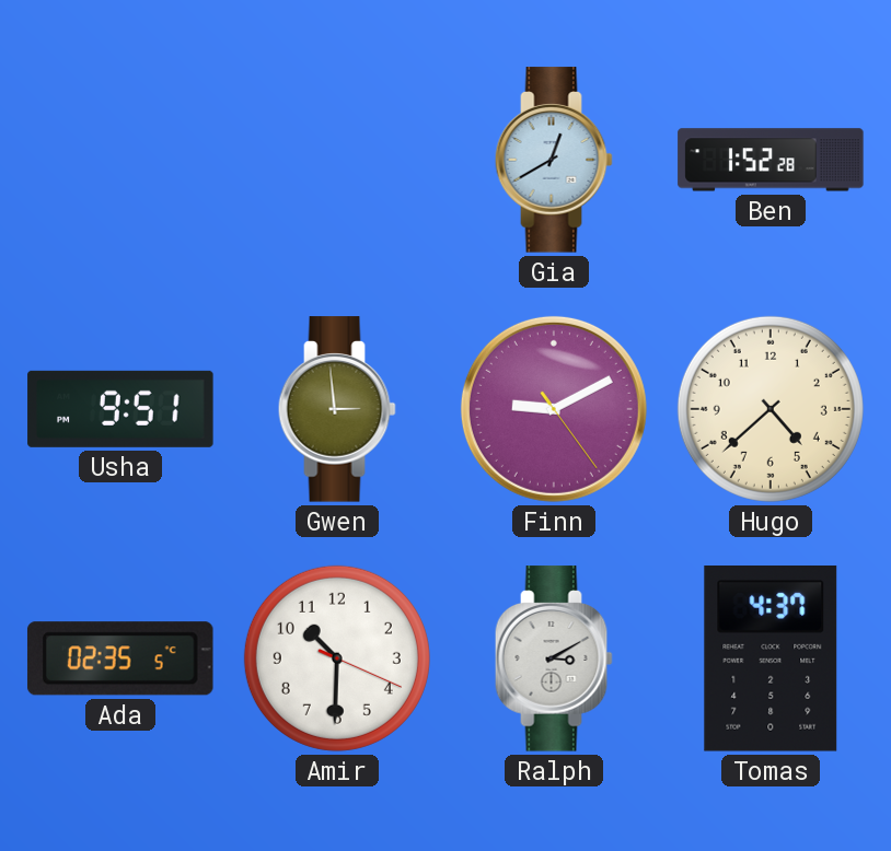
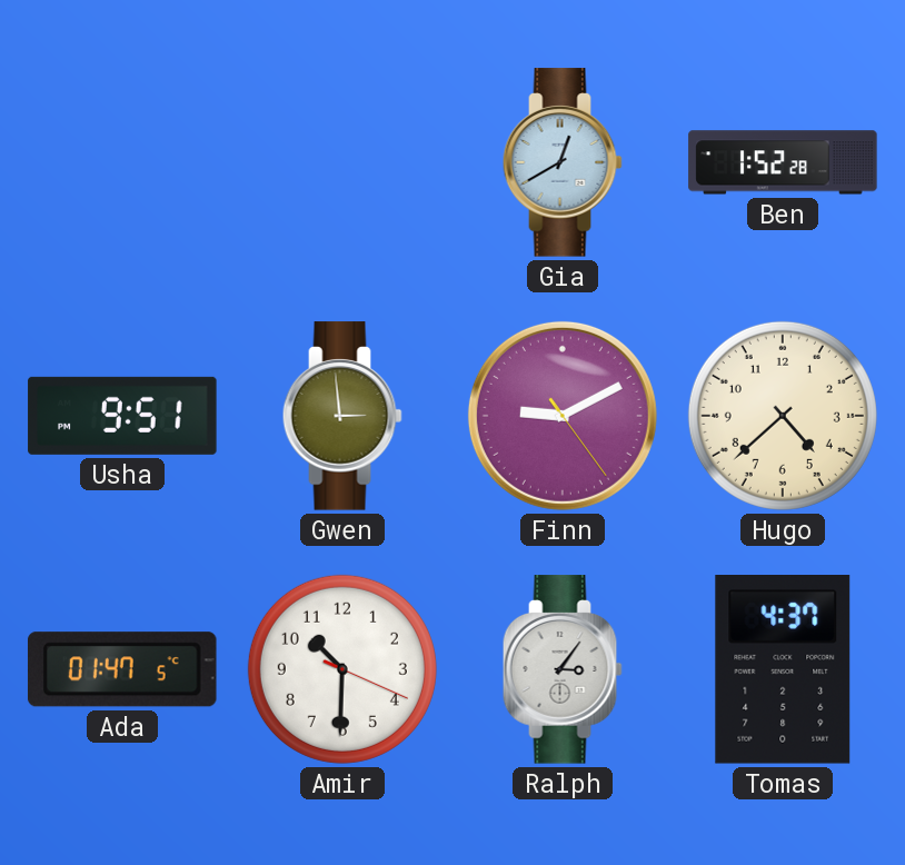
Ada: 02:35 -> 01:47 (122, 669)
Ralph: 3:10 -> 3:06 (563, 669)
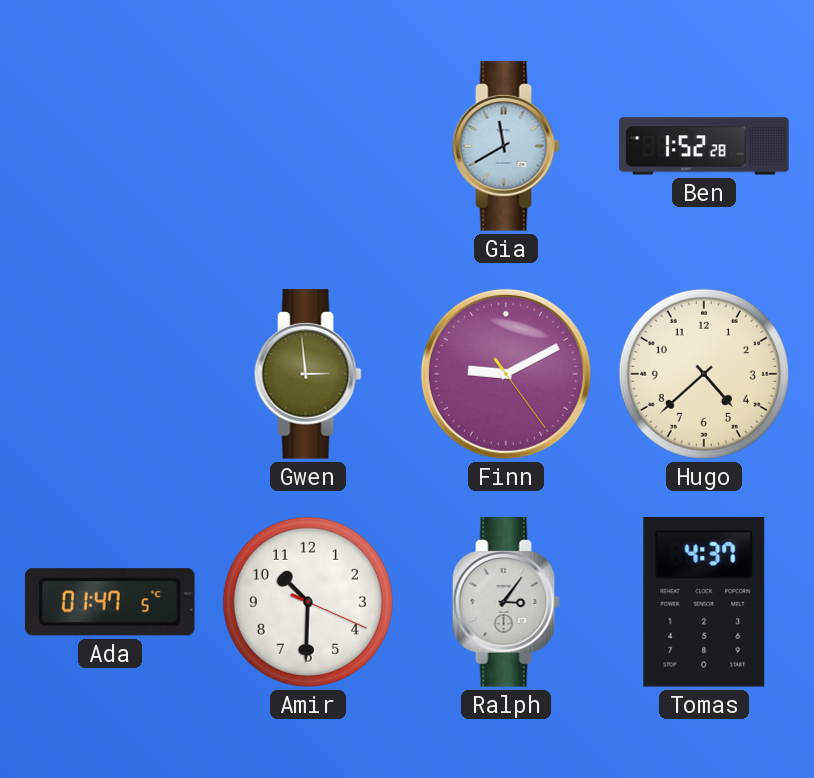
Gia: 12:40 -> 11:40 (506, 146)
Usha: 9:51 -> none (122, 416)
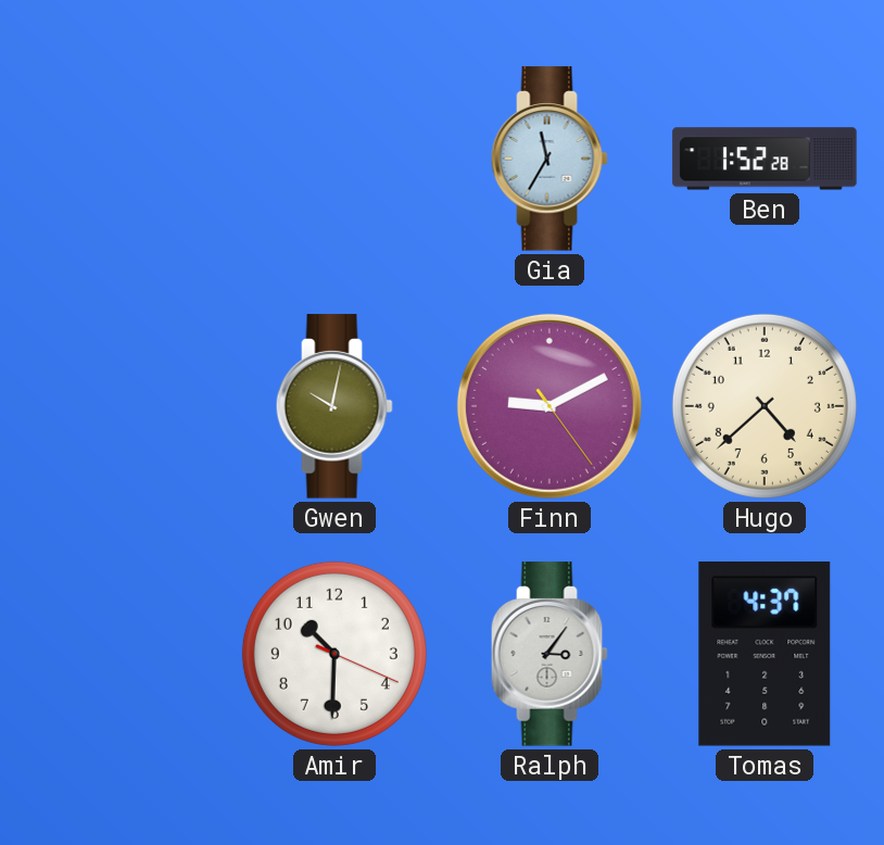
Gia: 11:40 -> 11:35 (550, 159)
Gwen: 2:59 -> 10:02 (334, 406)
Ada: 01:47 -> none (110, 602)
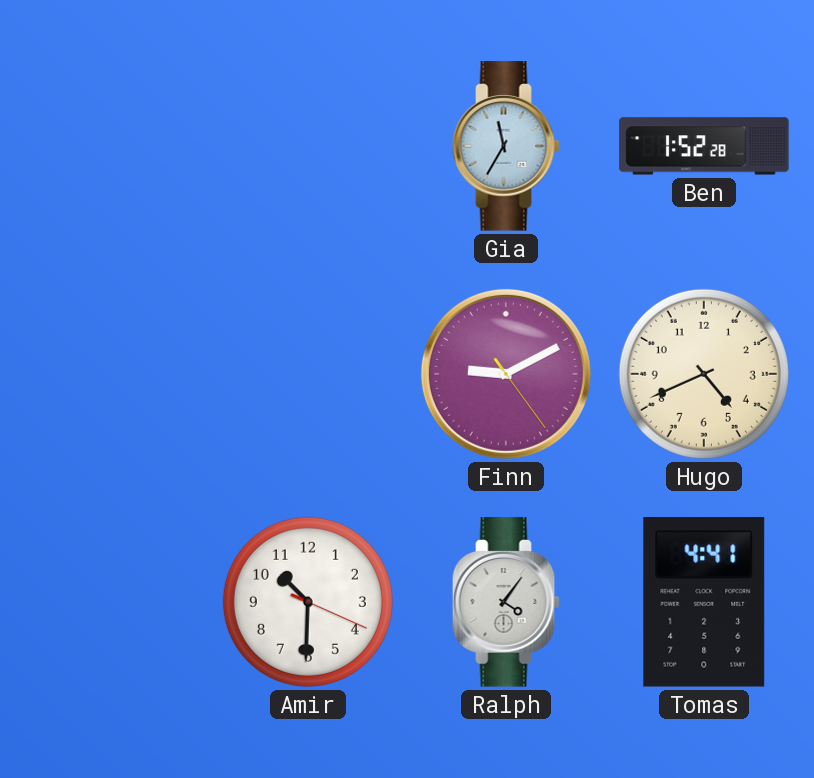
Gwen: 10:02 -> none (334, 406)
Hugo: 4:38 -> 4:41 (704, 374)
Ralph: 3:06 -> 4:06 (506, 602)
Tomas: 4:37 -> 4:41 (704, 603)
